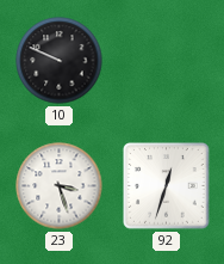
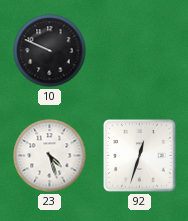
23: 3:27 -> 4:27 (50, 156)
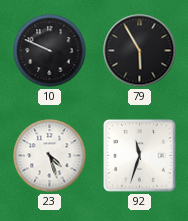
79: none -> 5:55 (140, 51)
92: 12:33 -> 11:33 (140, 156)
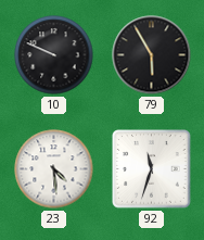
23: 4:27 -> 4:29 (54, 169)
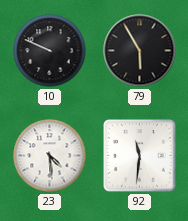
92: 11:33 -> 11:31 (140, 156)
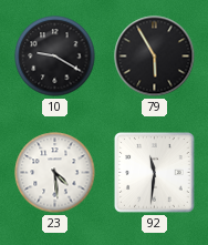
10: 9:49 -> 9:20 (55, 57)
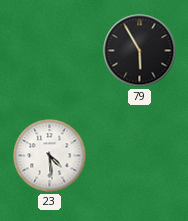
10: 9:20 -> none (55, 57)
92: 11:31 -> none (155, 173)
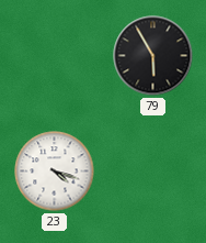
23: 4:29 -> 4:18 (55, 172)
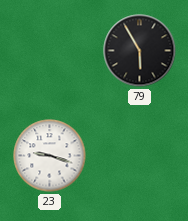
23: 4:18 -> 9:18 (50, 156)
